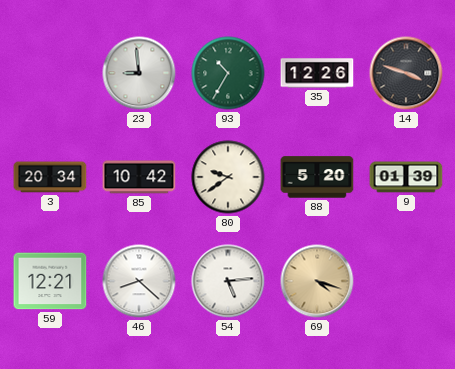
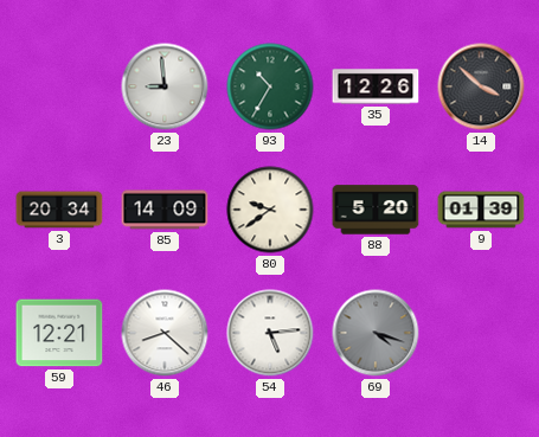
14: 3:48 -> 3:52 (481, 86)
85: 10:42 -> 14:09 (165, 210)
69 dial: champagne -> grey (376, 333)
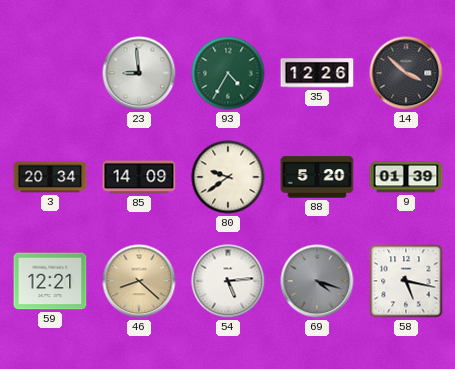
93: 10:35 -> 4:35 (228, 73)
46 dial: white -> champagne (139, 281)
58: none -> 5:17 (406, 281)
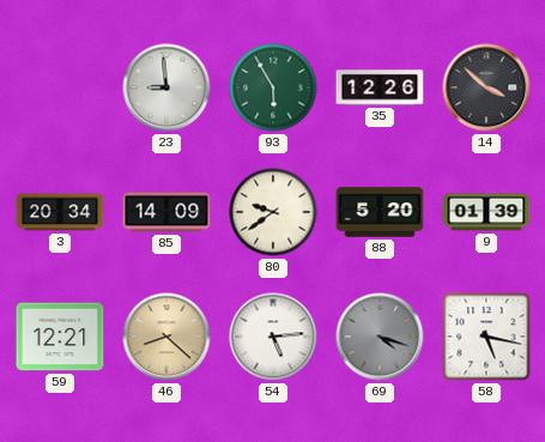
93: 4:35 -> 5:55 (273, 87)
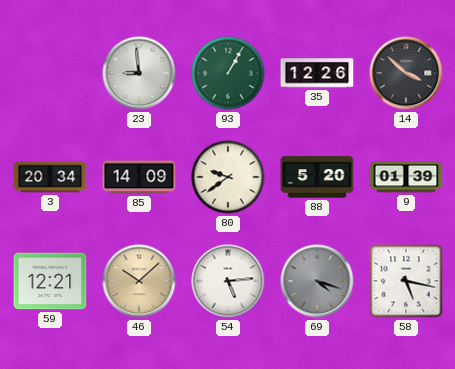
93: 5:55 -> 1:05 (228, 73)
46: 8:22 -> 10:08 (139, 281)
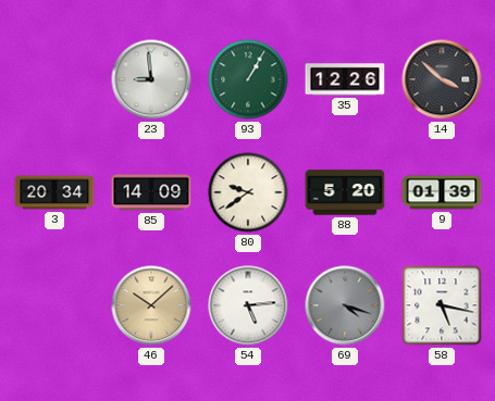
59: 12:21 -> none (50, 281)
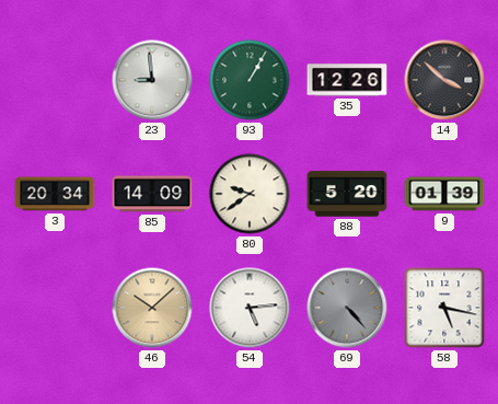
69: 4:18 -> 4:23 (347, 308)
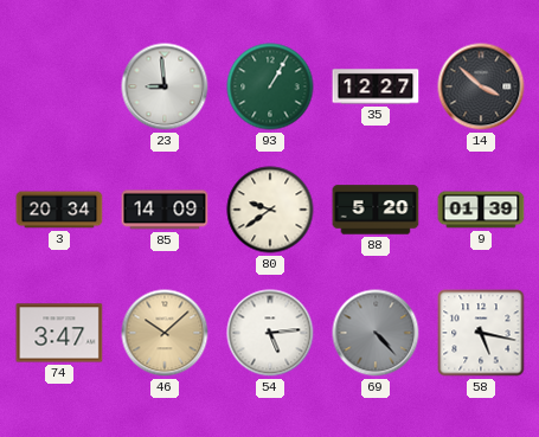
35: 12:26 -> 12:27 (376, 86)
74: none -> 3:47 (59, 333)
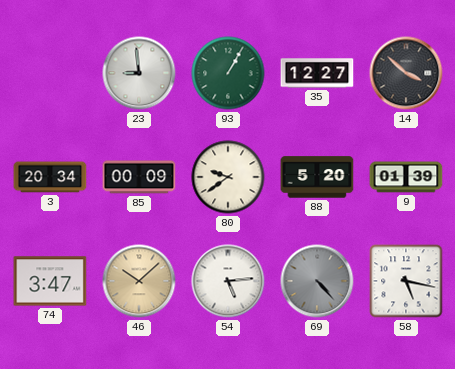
85: 14:09 -> 00:09 (139, 177)
